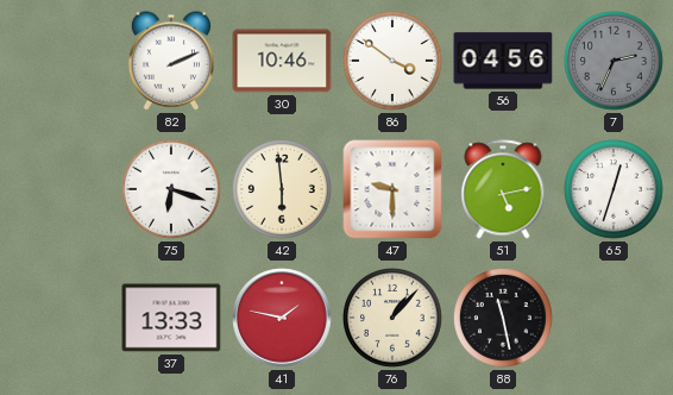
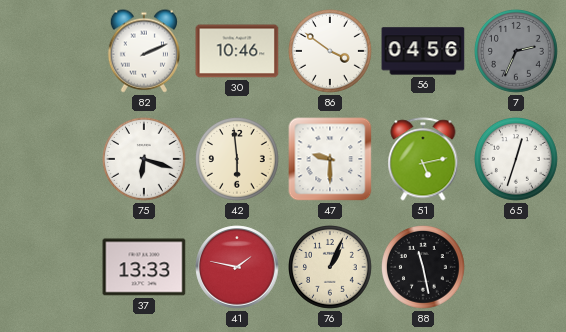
76: 1:07 -> 1:04 (331, 268)
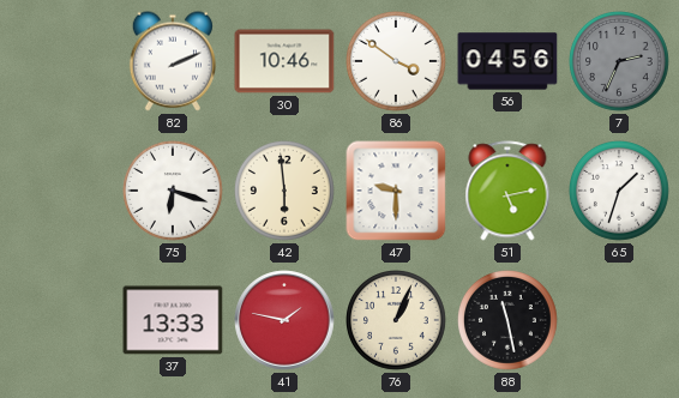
65: 12:33 -> 1:33 (620, 192)
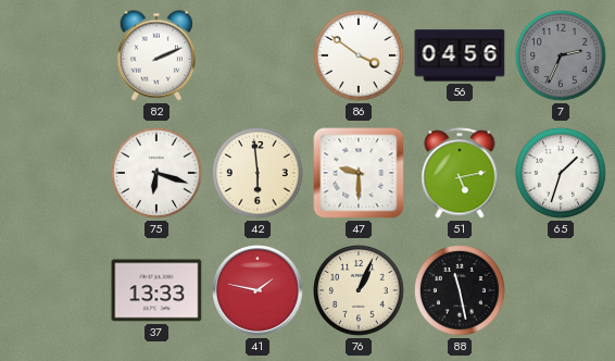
30: 10:46 -> none (284, 61)
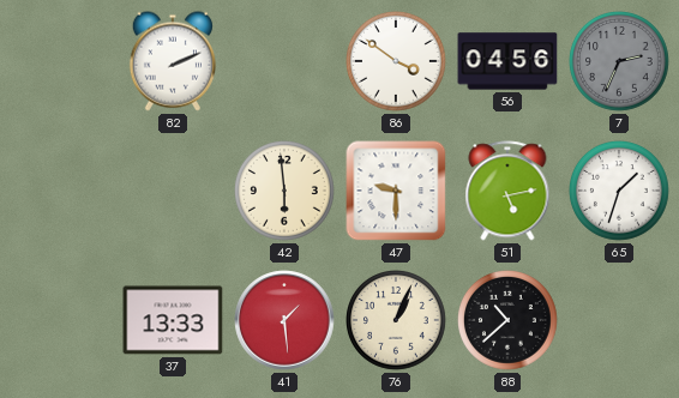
75: 6:18 -> none (158, 174)
41: 1:47 -> 1:29 (284, 320)
88: 11:28 -> 10:38 (509, 321)
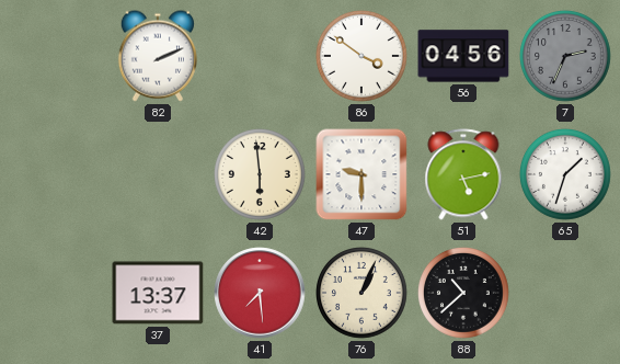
37: 13:33 -> 13:37 (158, 293)
41: 1:29 -> 7:29 (260, 293)
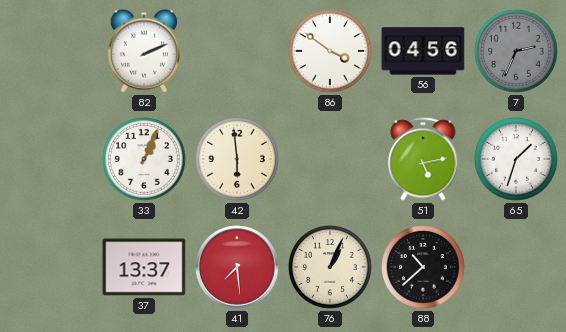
33: none -> 1:04 (145, 160)
47: 9:30 -> none (361, 174)
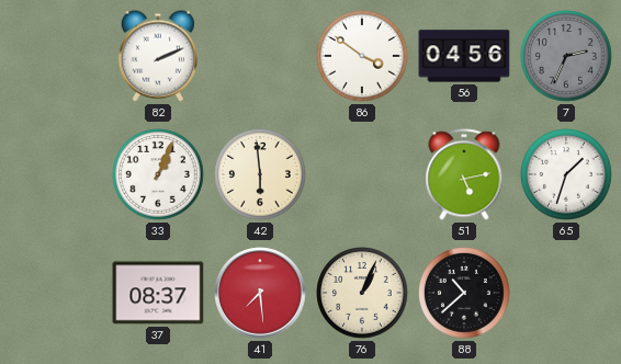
37: 13:37 -> 08:37 (158, 293)
